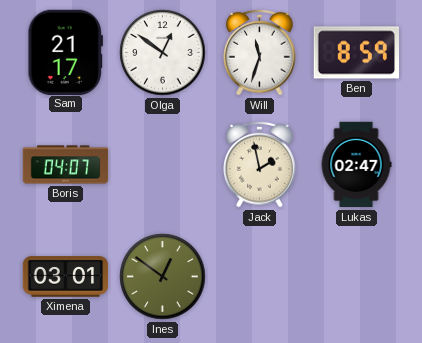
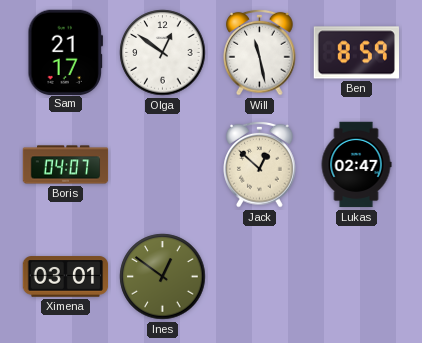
Will: 11:33 -> 11:28 (260, 52)
Jack: 1:58 -> 12:52 (260, 164)
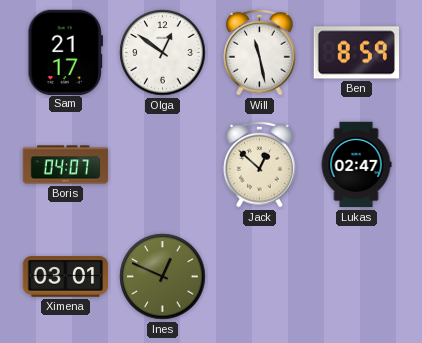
Ines: 12:51 -> 12:49 (163, 277)
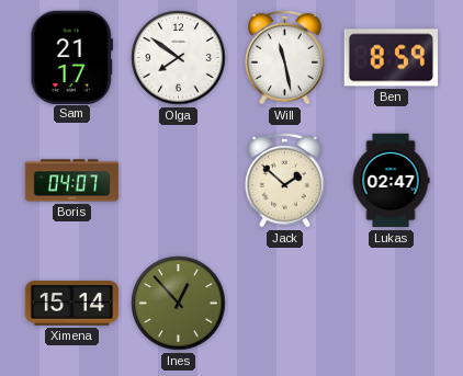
Olga: 12:51 -> 7:51 (179, 58)
Jack: 12:52 -> 1:52 (285, 180)
Ximena: 03:01 -> 15:14 (72, 304)
Ines: 12:49 -> 12:53 (179, 304)
